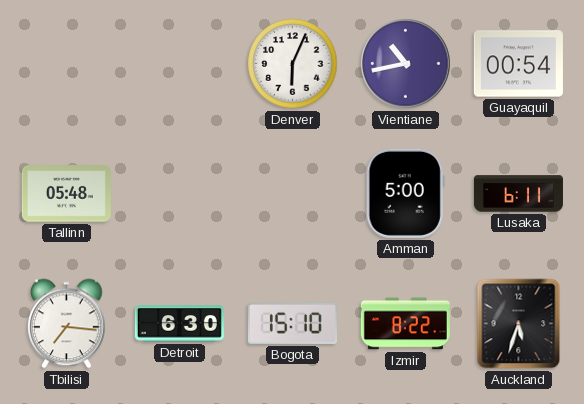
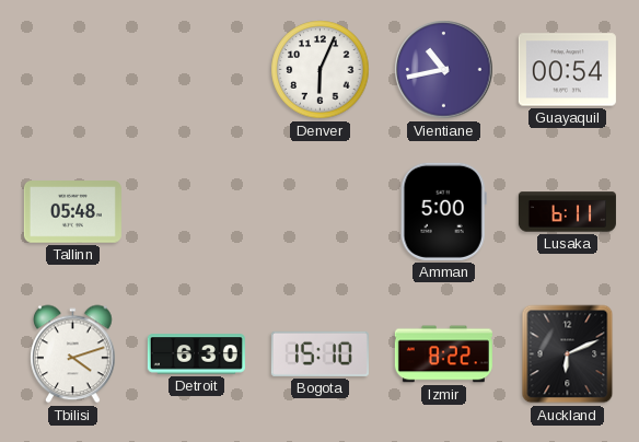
Tbilisi: 7:16 -> 4:12 (73, 354)
Auckland: 5:33 -> 6:11 (568, 354)
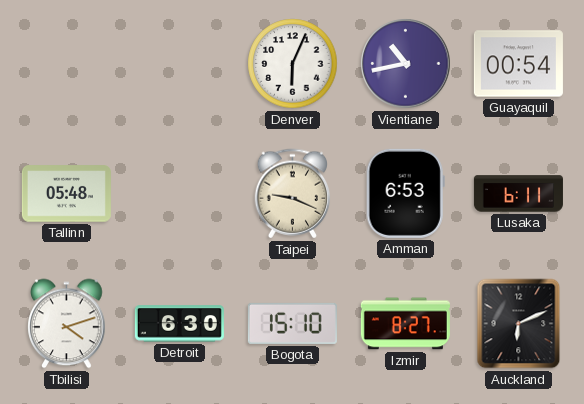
Taipei: none -> 9:19 (293, 194)
Amman: 5:00 -> 6:53 (405, 193)
Izmir: 8:22 -> 8:27 (405, 324)
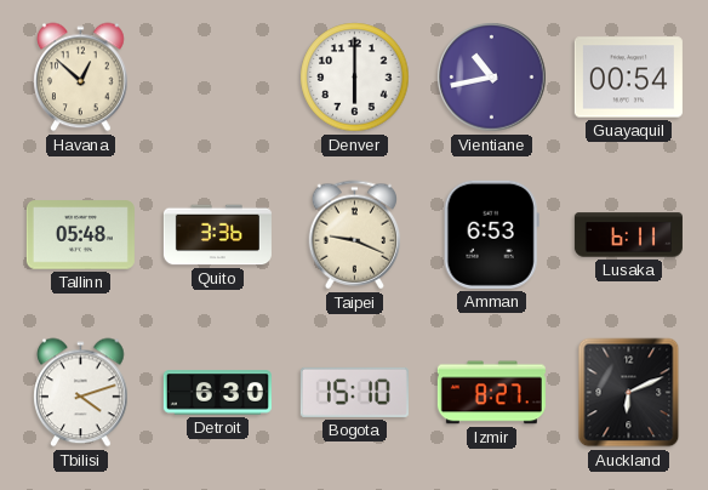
Havana: none -> 12:52 (81, 78)
Denver: 6:04 -> 6:00 (355, 78)
Quito: none -> 3:36 (217, 235)
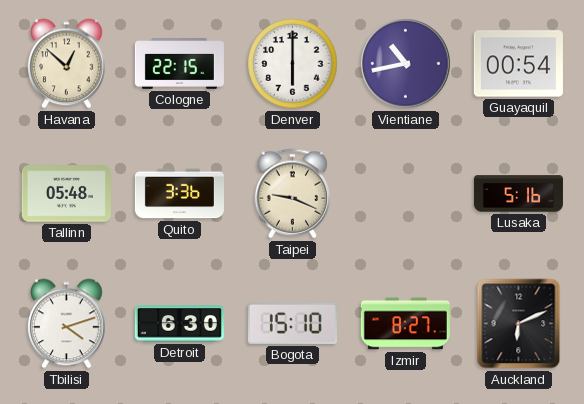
Cologne: none -> 22:15 (179, 64)
Amman: 6:53 -> none (491, 234)
Lusaka: 6:11 -> 5:16 (518, 194)
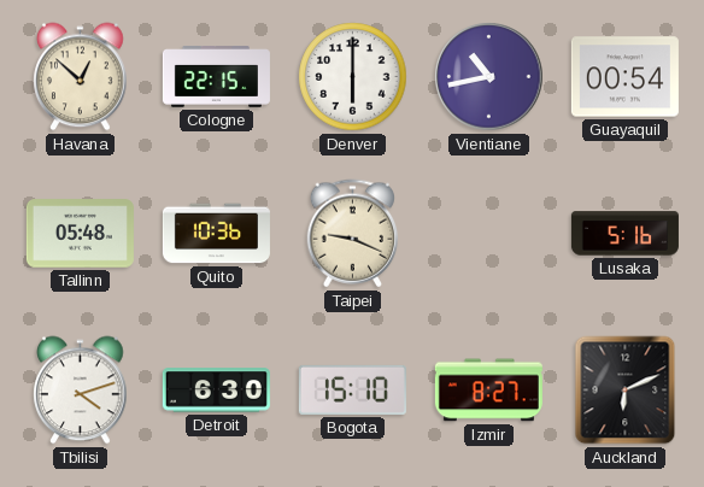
Quito: 3:36 -> 10:36 (216, 234)
